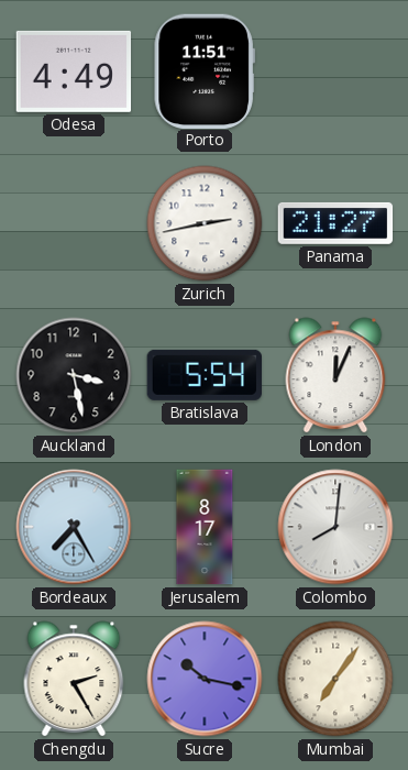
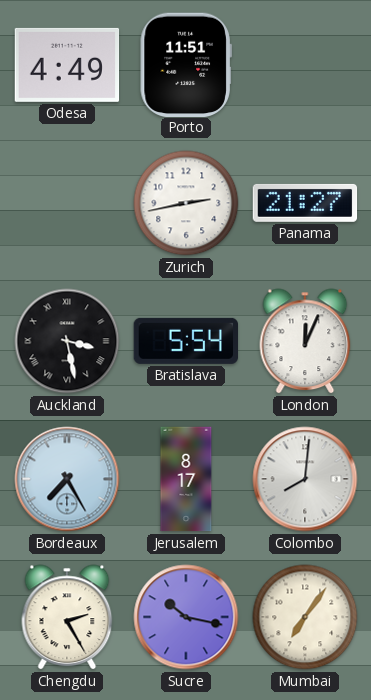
Auckland numerals: Arabic -> Roman (67, 341)
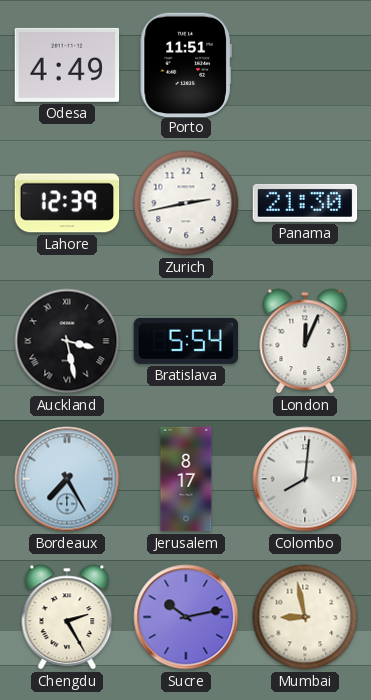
Lahore: none -> 12:39 (67, 203)
Panama: 21:27 -> 21:30 (305, 203)
Sucre: 10:17 -> 10:13 (186, 617)
Mumbai: 7:06 -> 8:58 (305, 617)
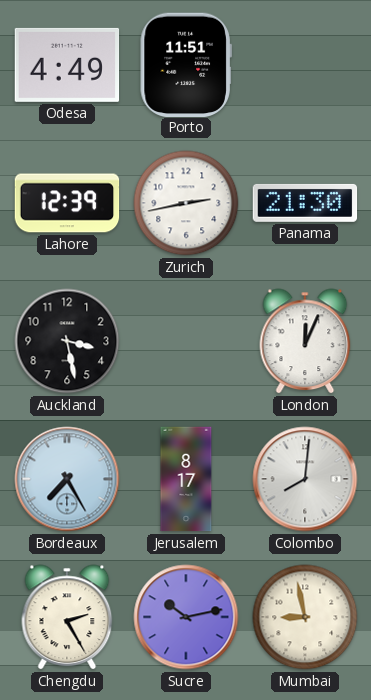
Auckland numerals: Roman -> Arabic (67, 341)
Bratislava: 5:54 -> none (185, 341)
